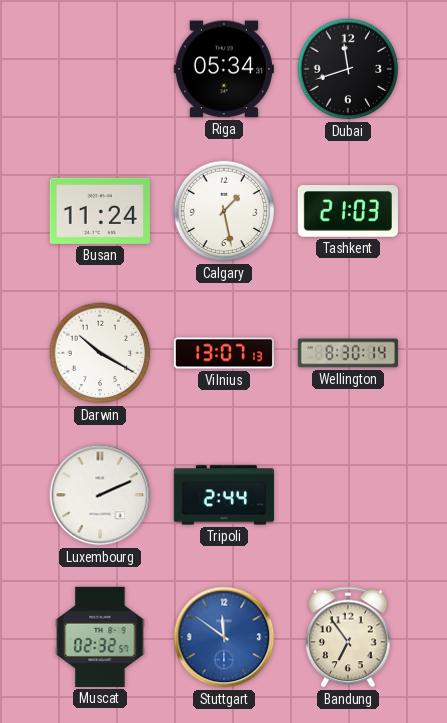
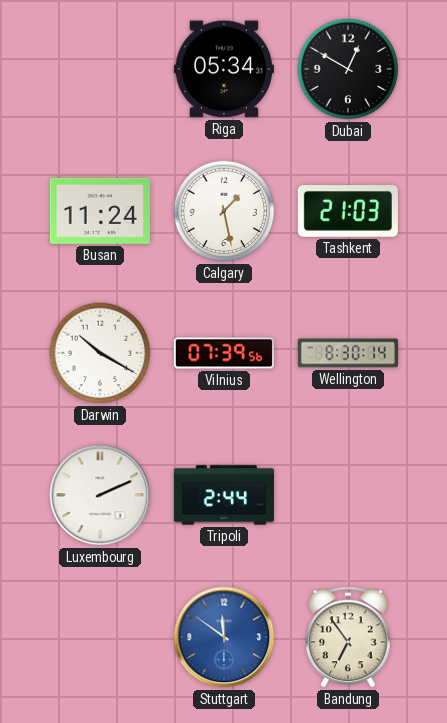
Dubai: 11:42 -> 12:50 (348, 69)
Vilnius: 13:07 -> 07:39 (223, 353)
Muscat: 02:32 -> none (100, 637)
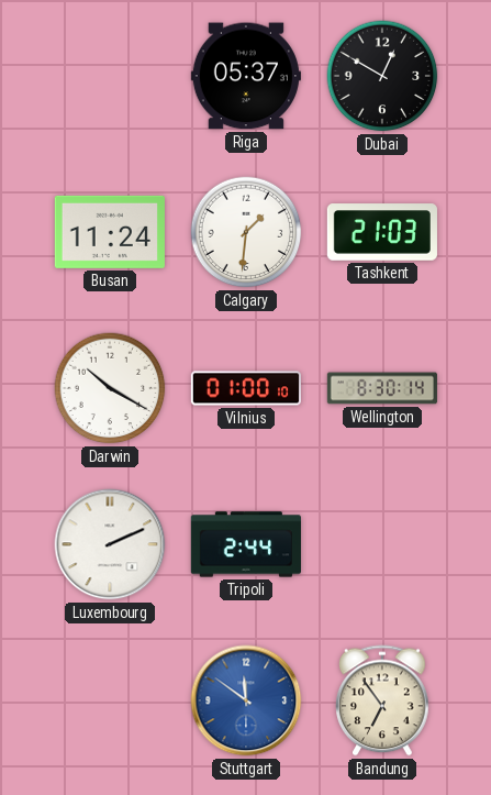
Riga: 05:34 -> 05:37 (246, 76)
Calgary: 1:28 -> 1:31 (246, 232)
Vilnius: 07:39 -> 01:00 (245, 388)
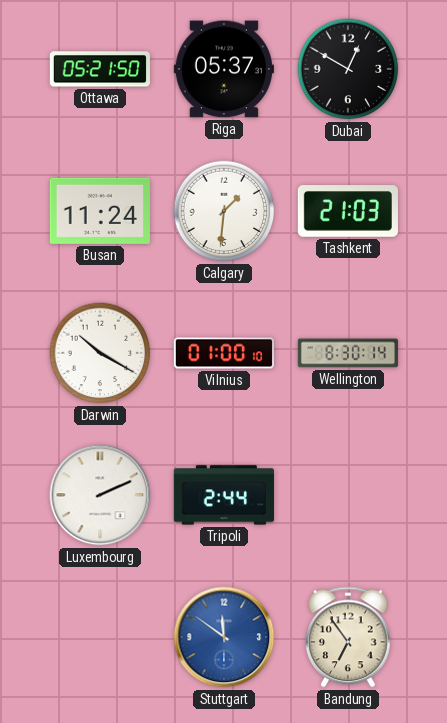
Ottawa: none -> 05:21 (100, 69)
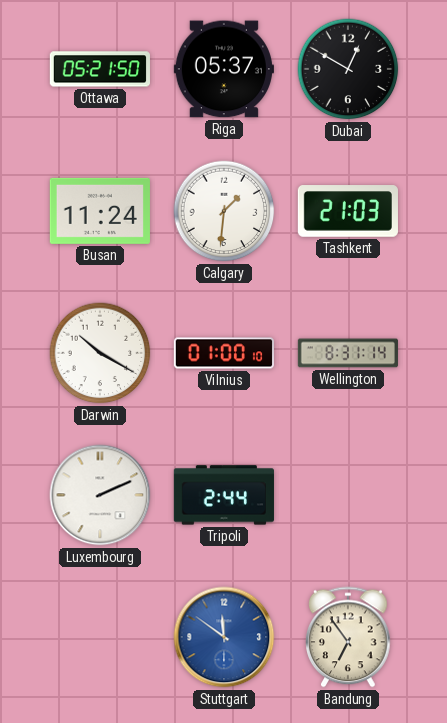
Wellington: 8:30 -> 8:31 (348, 353)
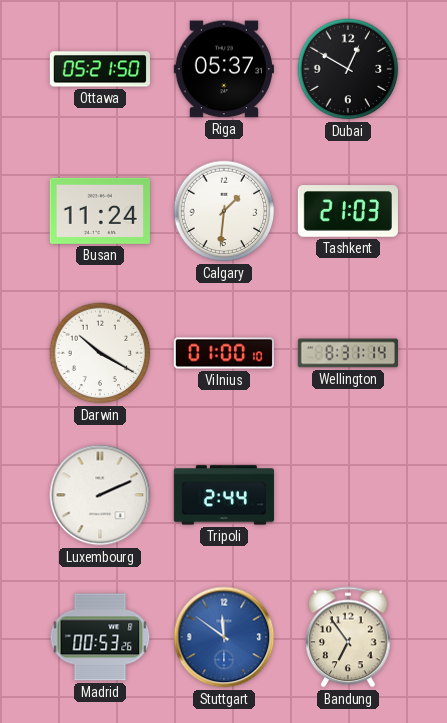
Madrid: none -> 00:53 (100, 637)
